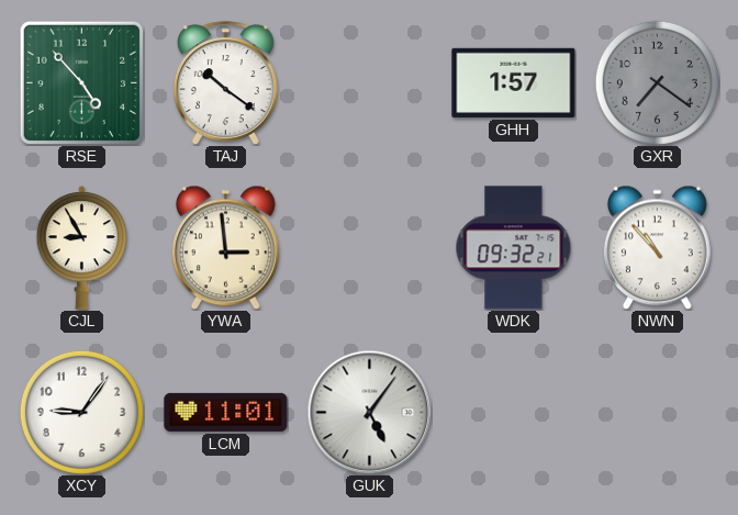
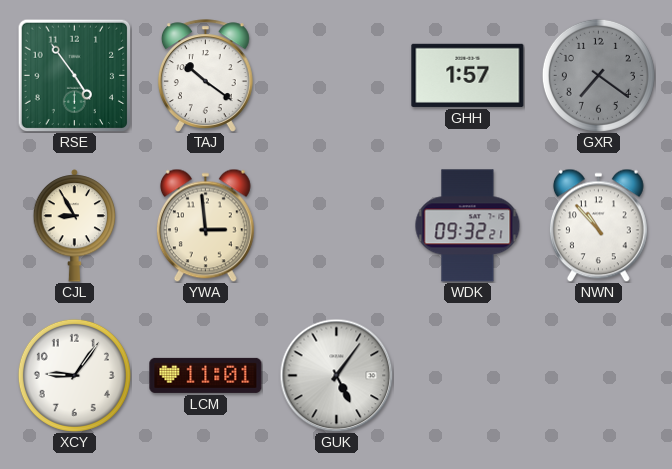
RSE: 4:53 -> 4:54 (74, 75)
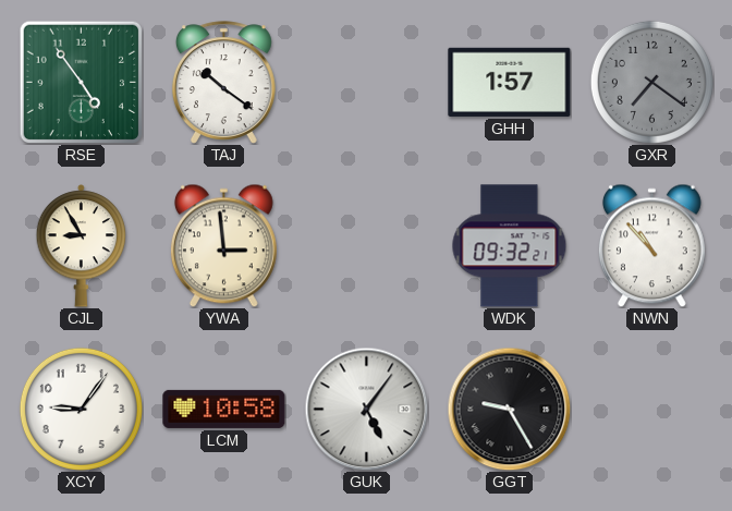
LCM: 11:01 -> 10:58 (224, 409)
GGT: none -> 9:25 (509, 409)
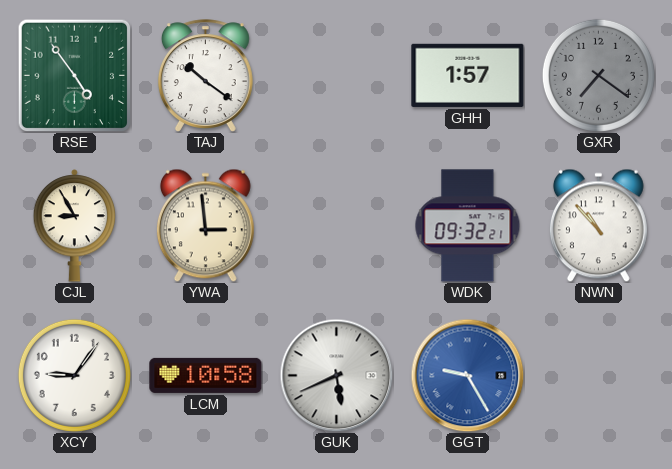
GUK: 5:06 -> 5:41 (336, 375)
GGT dial: black -> blue (467, 375)
